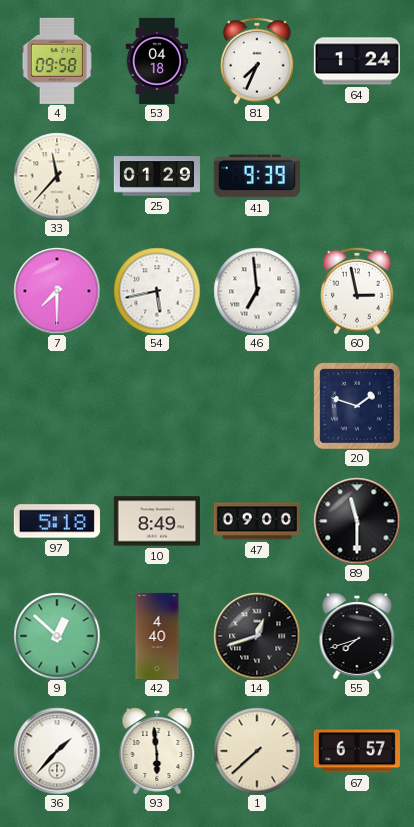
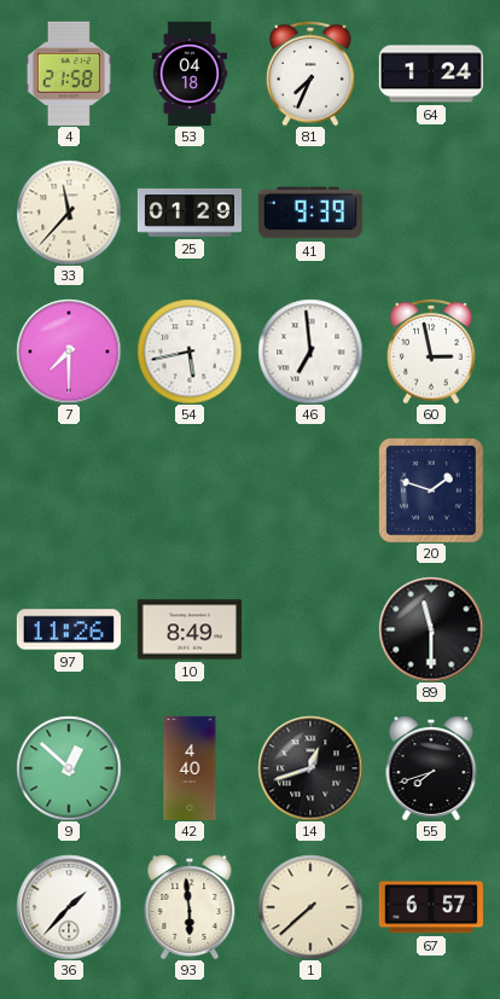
4: 09:58 -> 21:58 (69, 74)
97: 5:18 -> 11:26 (69, 629)
47: 09:00 -> none (257, 521)
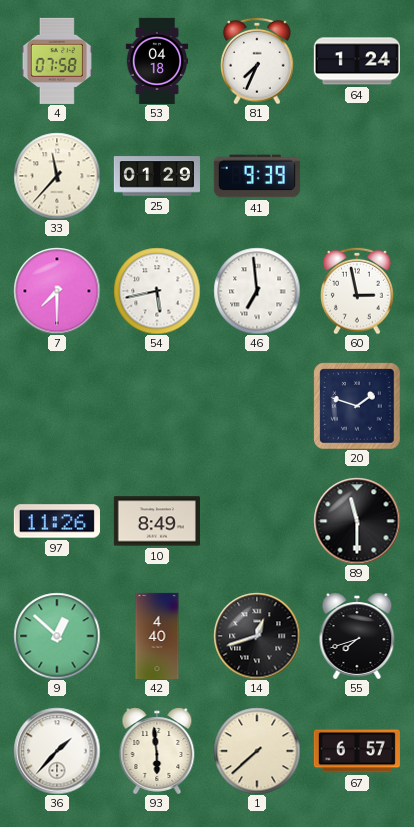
4: 21:58 -> 07:58 (57, 61)
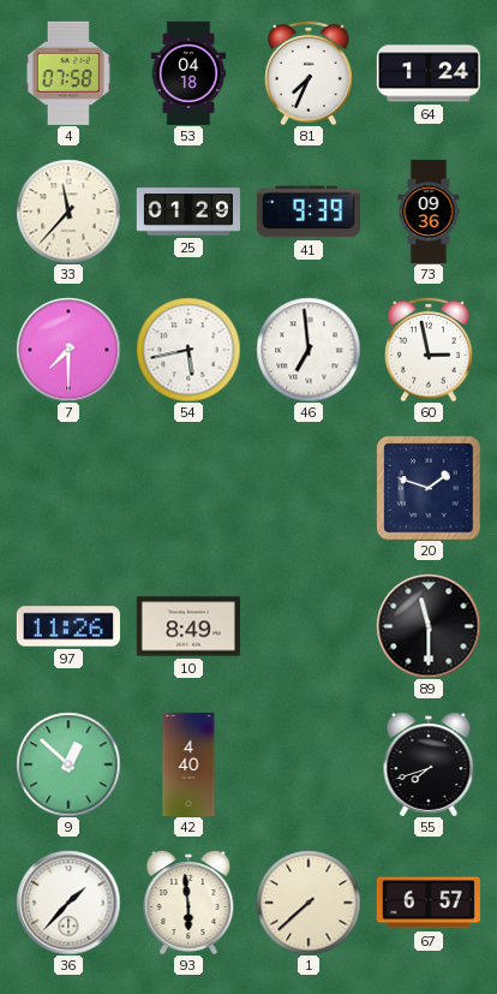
73: none -> 09:36 (429, 210)
14: 12:42 -> none (257, 636)
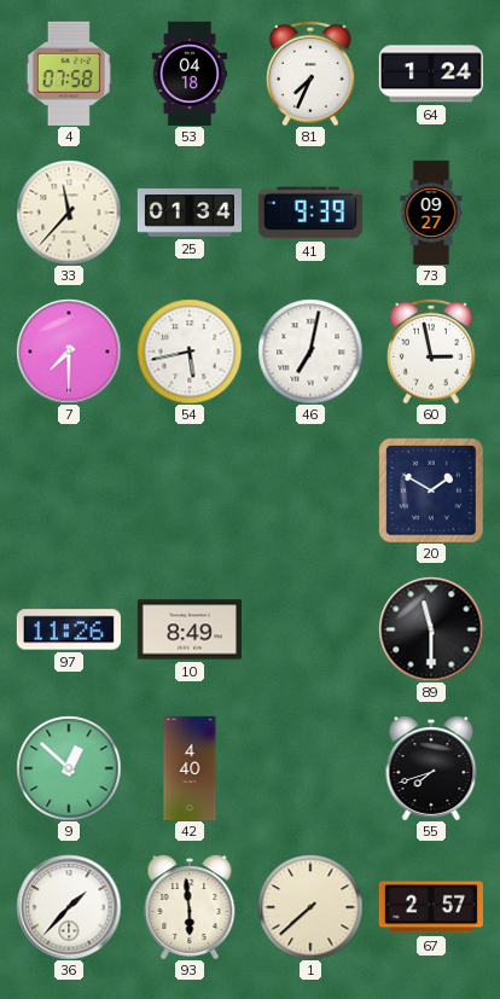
25: 01:29 -> 01:34 (190, 213)
73: 09:36 -> 09:27 (431, 211)
46: 6:59 -> 7:02 (310, 352)
20: 1:48 -> 1:50 (431, 490)
67: 6:57 -> 2:57 (431, 907)
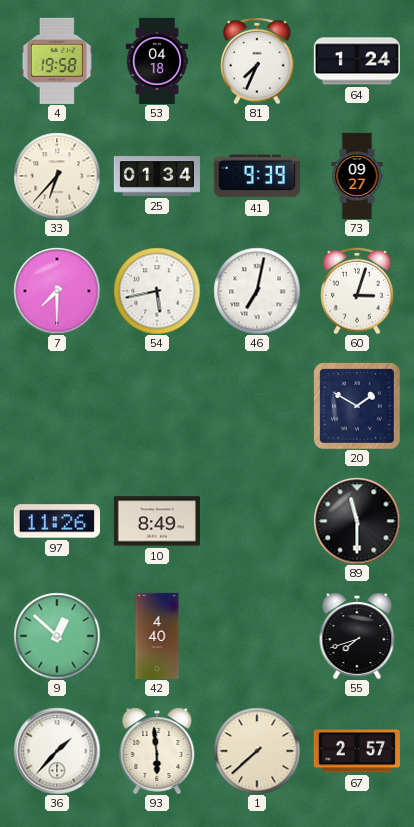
4: 07:58 -> 19:58 (57, 61)
33: 11:37 -> 6:37 (57, 176)
60: 2:58 -> 3:03 (358, 291)
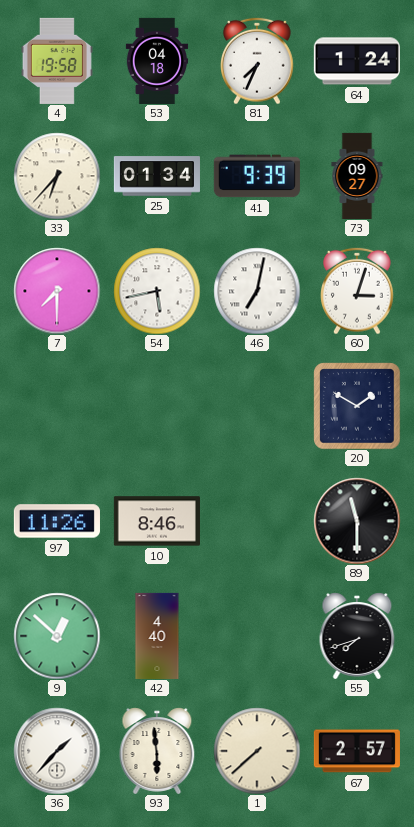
10: 8:49 -> 8:46 (157, 521)
